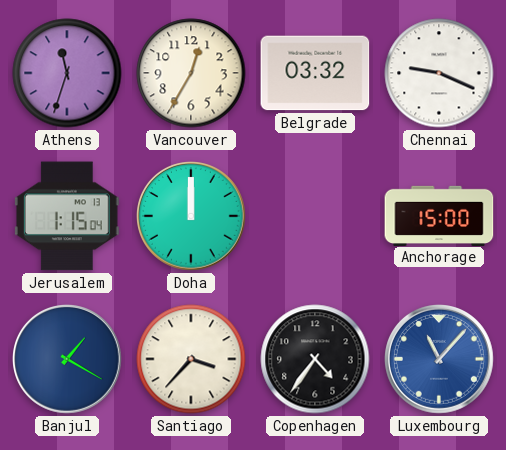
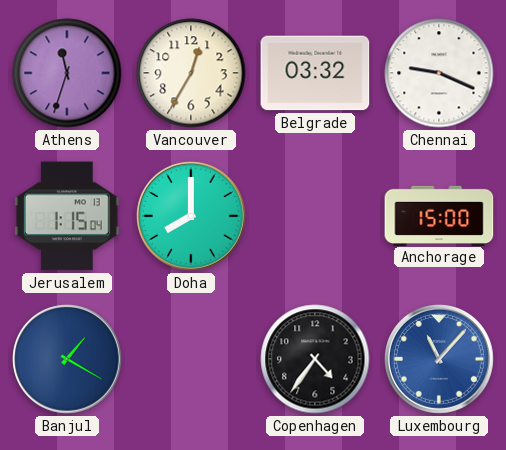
Doha: 12:00 -> 8:00 (192, 217)
Santiago: 3:37 -> none (191, 359)
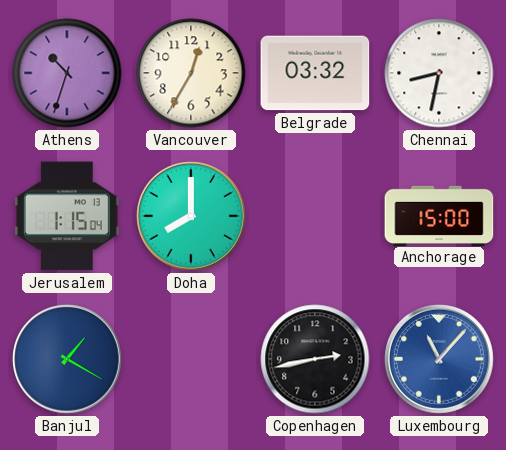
Athens: 11:33 -> 10:33 (67, 73)
Chennai: 9:19 -> 8:32 (439, 73)
Copenhagen: 4:36 -> 2:43 (315, 359)
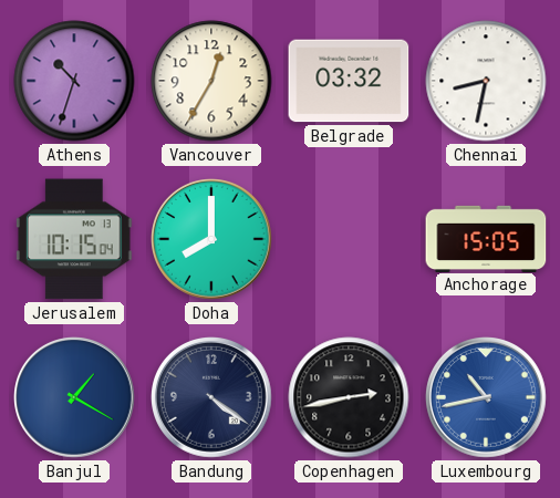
Jerusalem: 1:15 -> 10:15 (74, 239)
Anchorage: 15:00 -> 15:05 (486, 238)
Bandung: none -> 4:21 (212, 398)
Luxembourg: 11:07 -> 10:43 (487, 398)
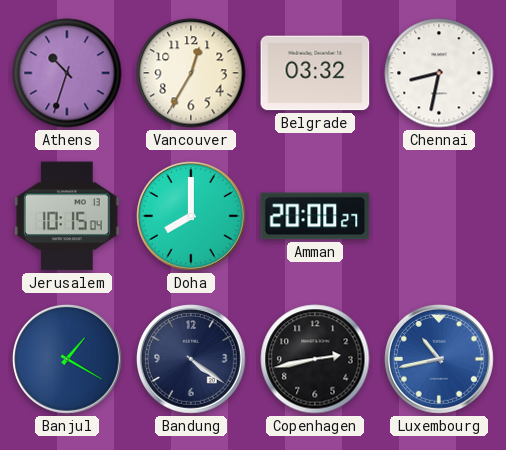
Amman: none -> 20:00 (315, 216)
Anchorage: 15:05 -> none (486, 238)
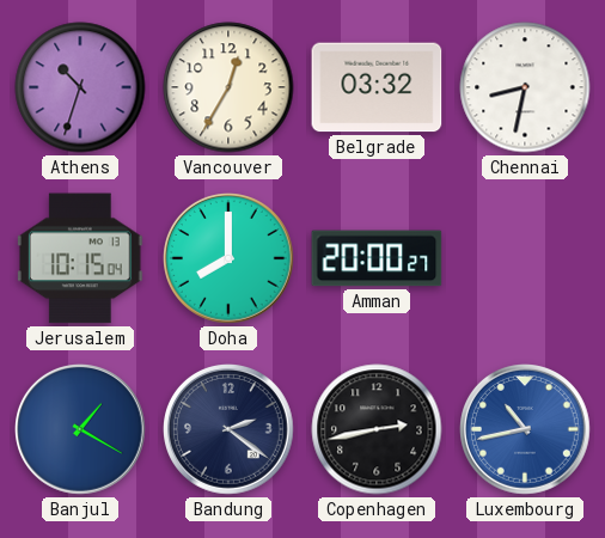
Bandung: 4:21 -> 2:21 (230, 430)
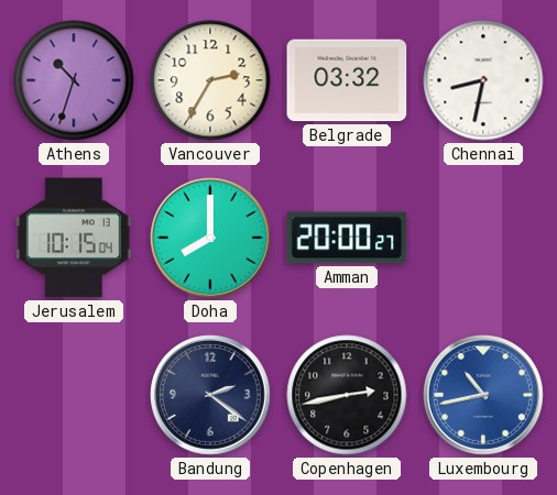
Vancouver: 12:35 -> 2:35 (210, 80)
Banjul: 1:20 -> none (81, 430)
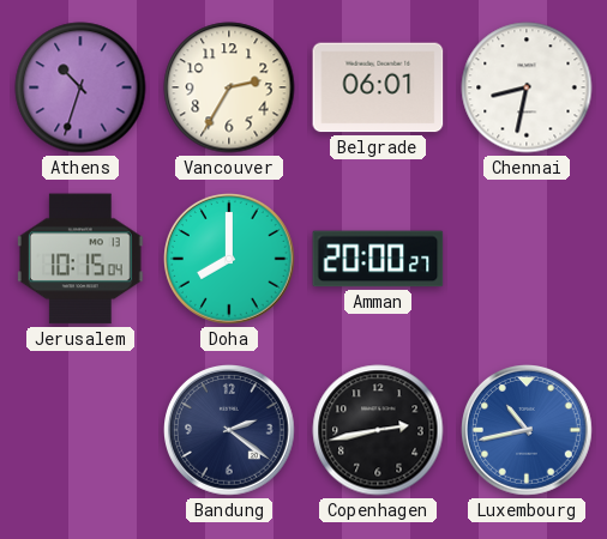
Belgrade: 03:32 -> 06:01 (378, 87)
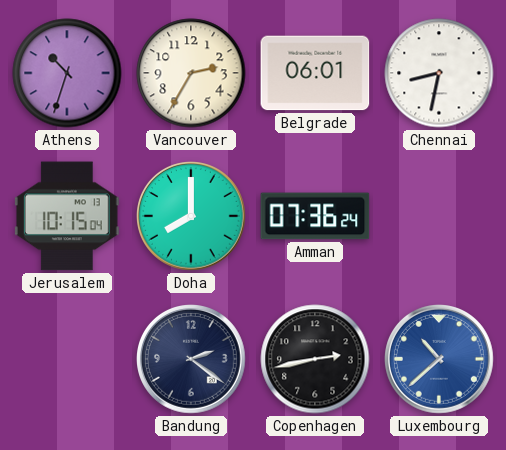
Amman: 20:00 -> 07:36 (315, 216)
Luxembourg: 10:43 -> 10:38 (440, 360)
